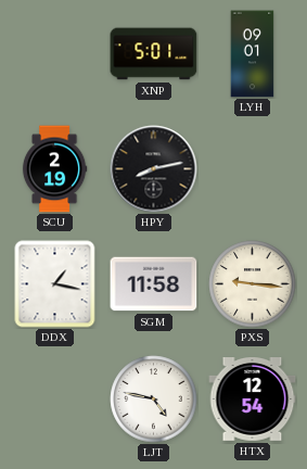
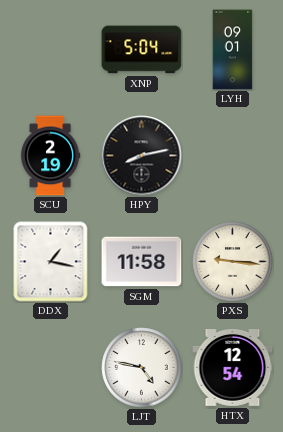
XNP: 5:01 -> 5:04 (142, 50)
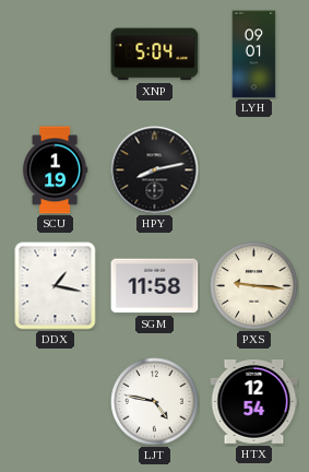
SCU: 2:19 -> 1:19 (55, 170)
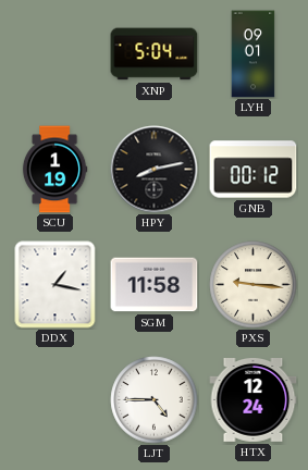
GNB: none -> 00:12 (254, 170)
LJT: 4:47 -> 4:45 (155, 400)
HTX: 12:54 -> 12:24 (254, 400)
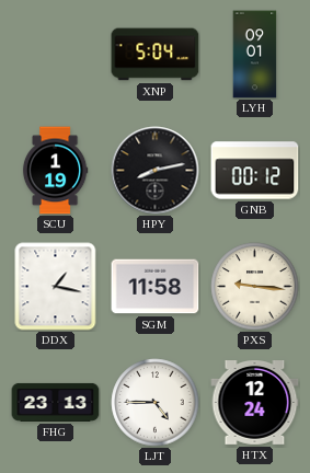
FHG: none -> 23:13 (56, 402)
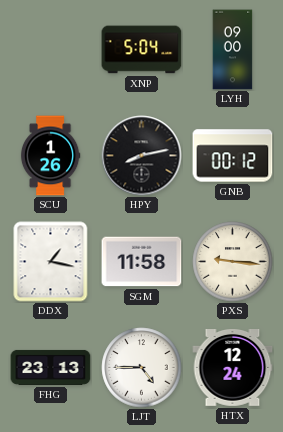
LYH: 09:01 -> 09:00 (233, 50)
SCU: 1:19 -> 1:26 (50, 156)
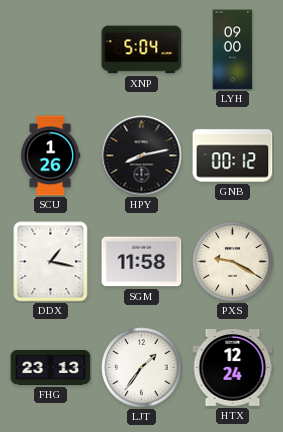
PXS: 9:16 -> 9:20 (233, 262)
LJT: 4:45 -> 1:36 (142, 368)
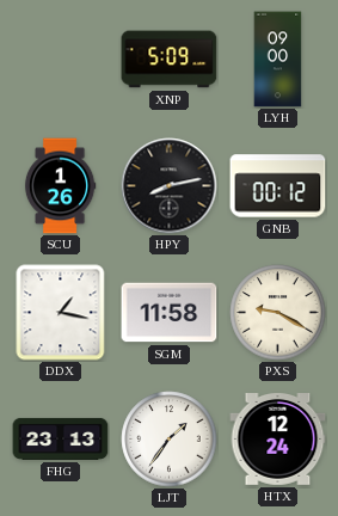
XNP: 5:04 -> 5:09 (170, 60)
